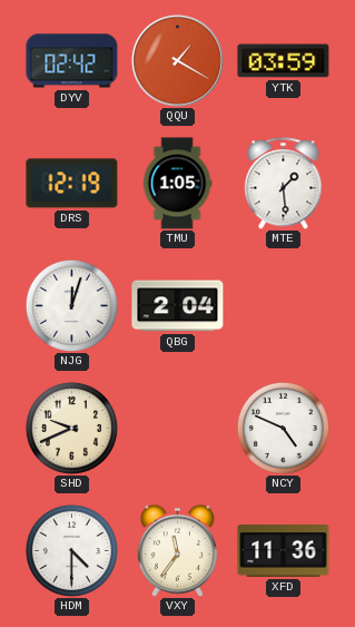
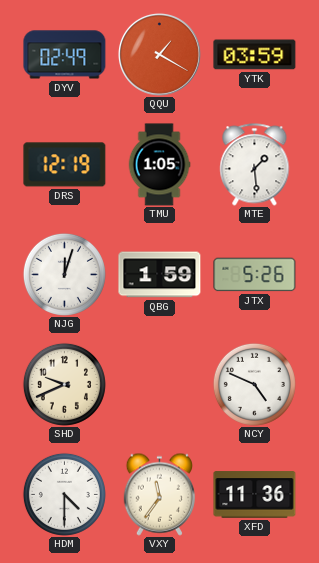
DYV: 02:42 -> 02:49 (65, 55)
QBG: 2:04 -> 1:59 (160, 275)
JTX: none -> 5:26 (255, 275)
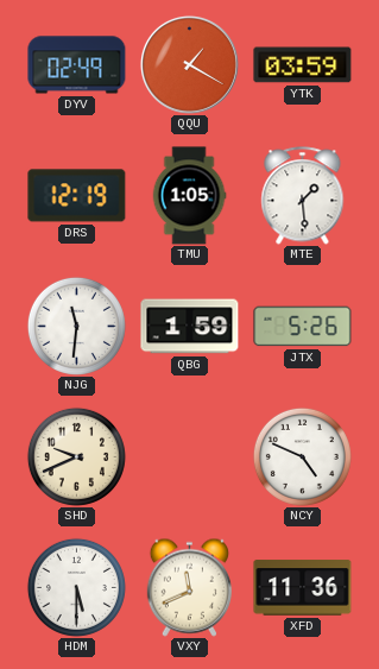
NJG: 12:03 -> 11:31 (76, 326)
HDM: 4:30 -> 5:30 (76, 587)
VXY: 11:36 -> 11:41 (189, 587)
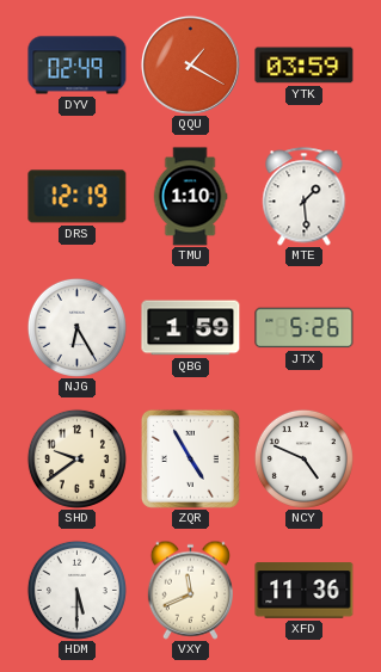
TMU: 1:05 -> 1:10 (190, 197)
NJG: 11:31 -> 6:25 (76, 327)
SHD: 9:41 -> 9:39 (76, 458)
ZQR: none -> 4:55 (190, 458)
